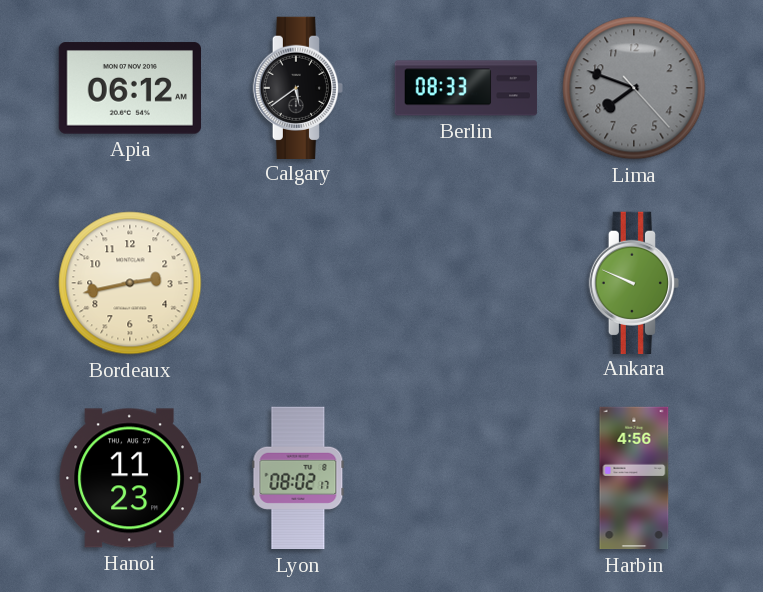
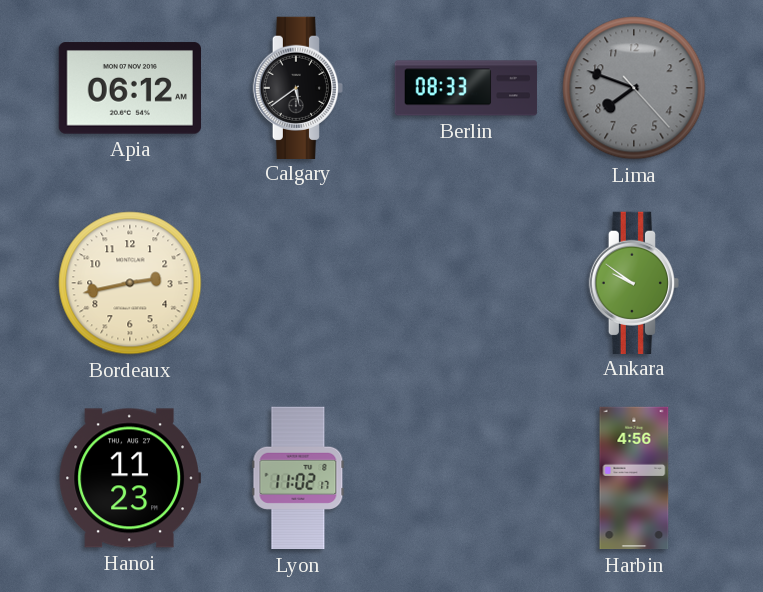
Ankara: 9:49 -> 9:51 (633, 282)
Lyon: 08:02 -> 11:02 (298, 478)
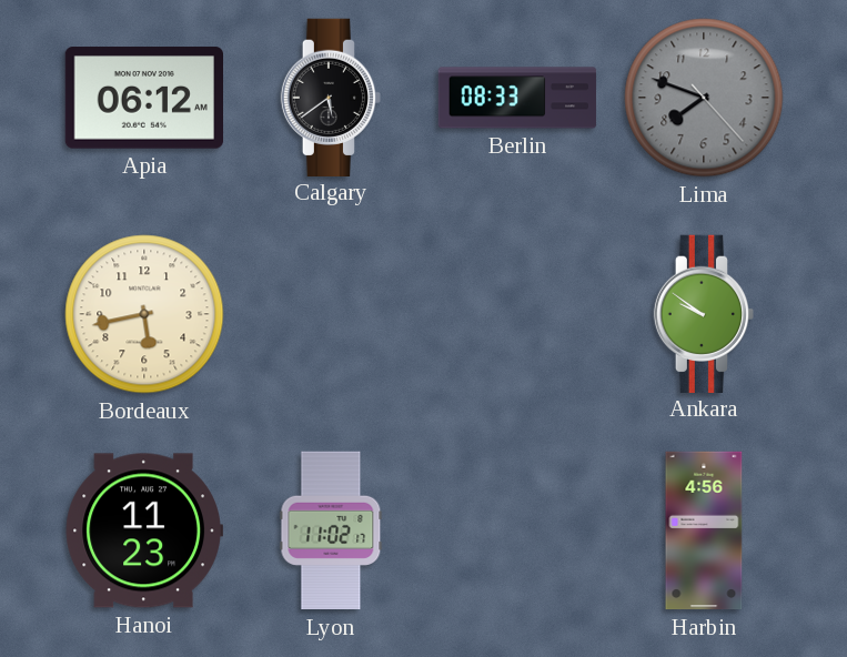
Bordeaux: 2:43 -> 5:43 (144, 314)
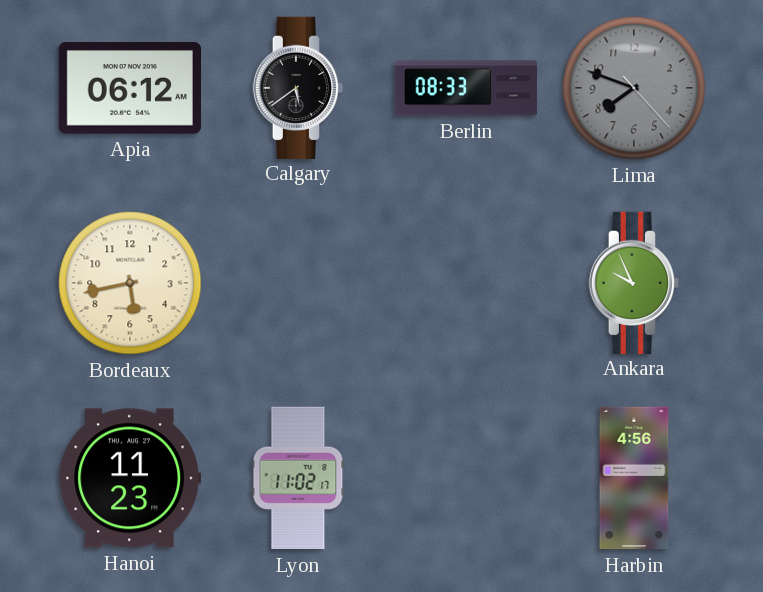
Ankara: 9:51 -> 9:56 (633, 282)
